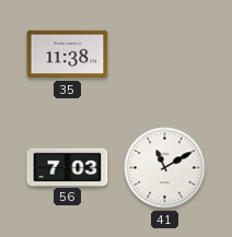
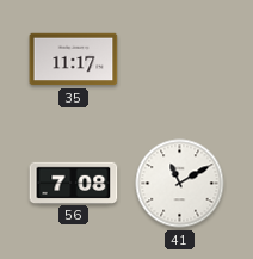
35: 11:38 -> 11:17 (74, 60)
56: 7:03 -> 7:08 (74, 183)
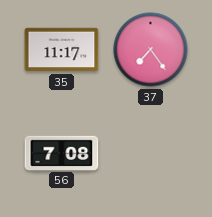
37: none -> 7:24 (151, 50)
41: 11:10 -> none (180, 184)
